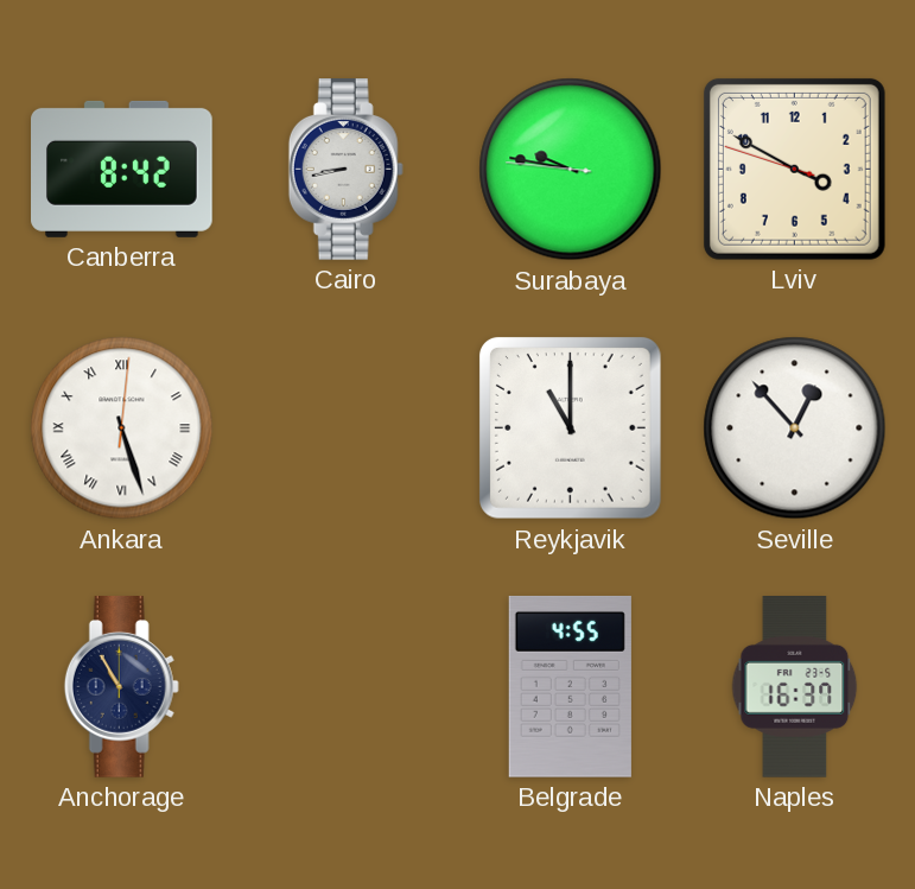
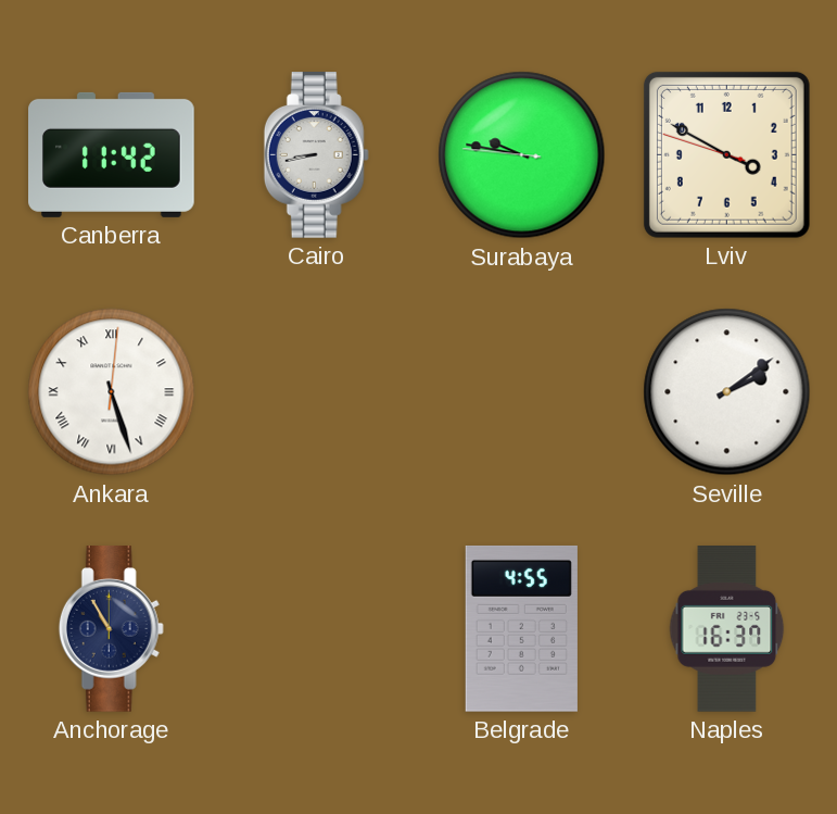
Canberra: 8:42 -> 11:42 (112, 154)
Reykjavik: 11:00 -> none (570, 427)
Seville: 12:53 -> 2:09 (727, 392)
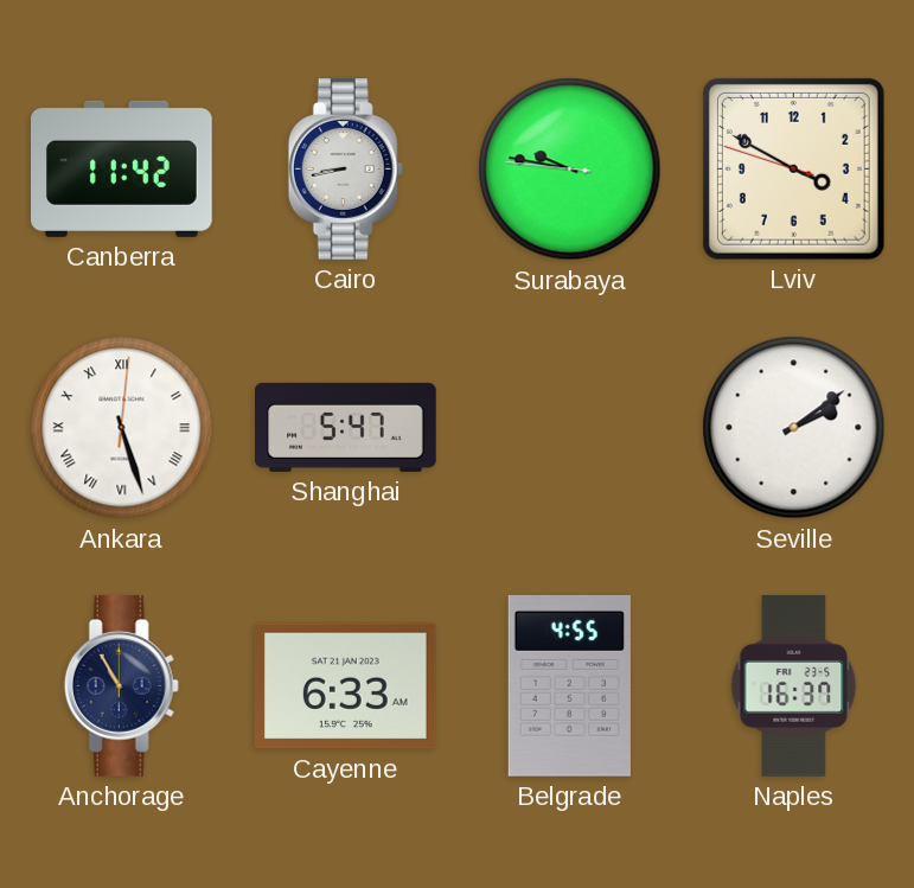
Shanghai: none -> 5:47 (346, 427)
Cayenne: none -> 6:33 (345, 686)
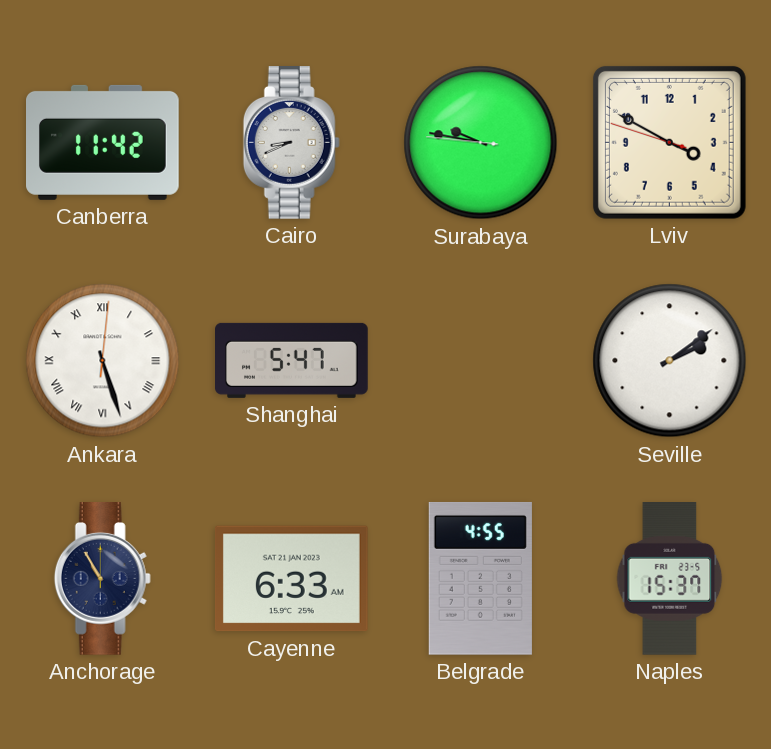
Cairo: 8:43 -> 8:41 (291, 143)
Naples: 16:37 -> 15:37 (670, 579)
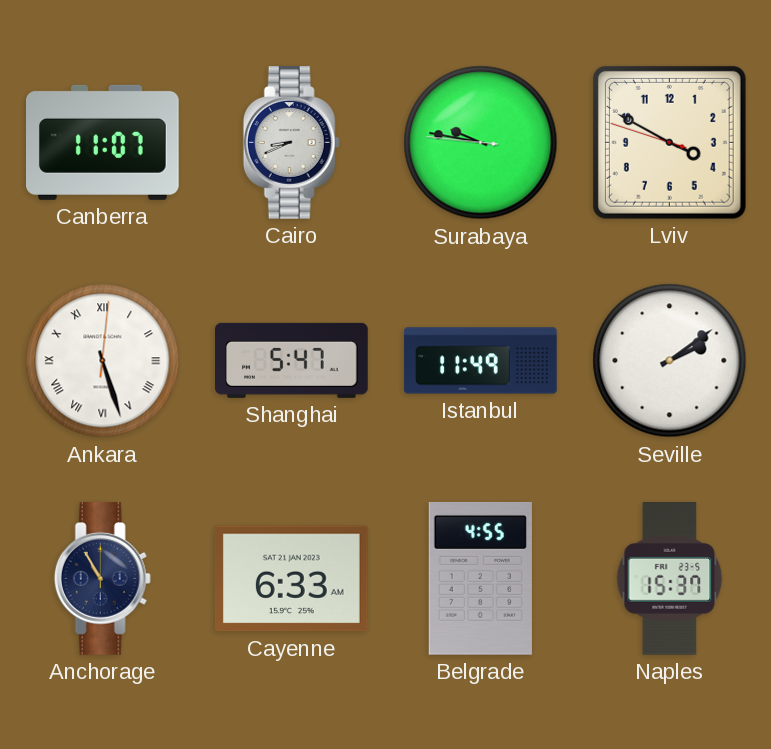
Canberra: 11:42 -> 11:07 (103, 142)
Istanbul: none -> 11:49 (481, 361)
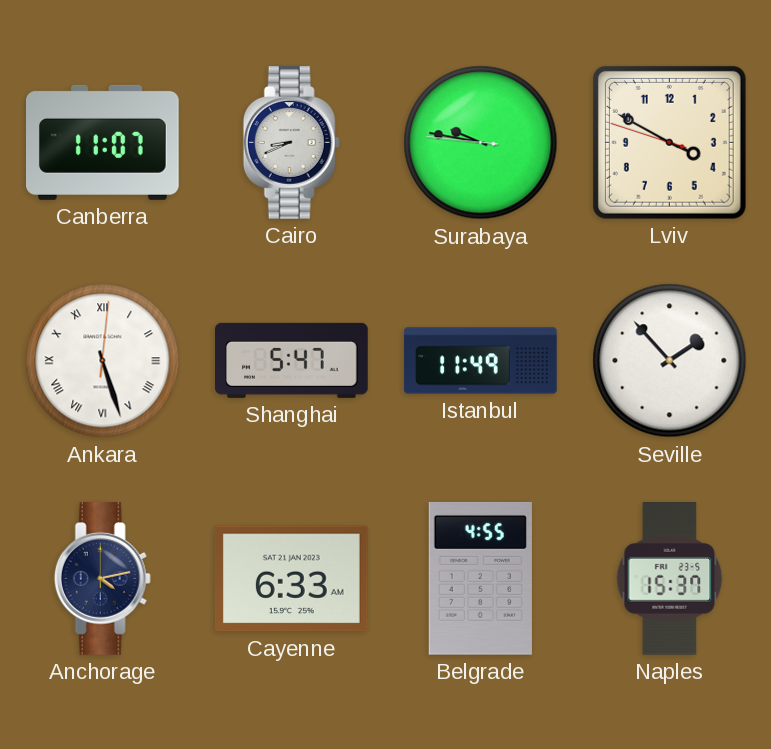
Seville: 2:09 -> 1:53 (670, 361)
Anchorage: 10:55 -> 4:13 (102, 579)
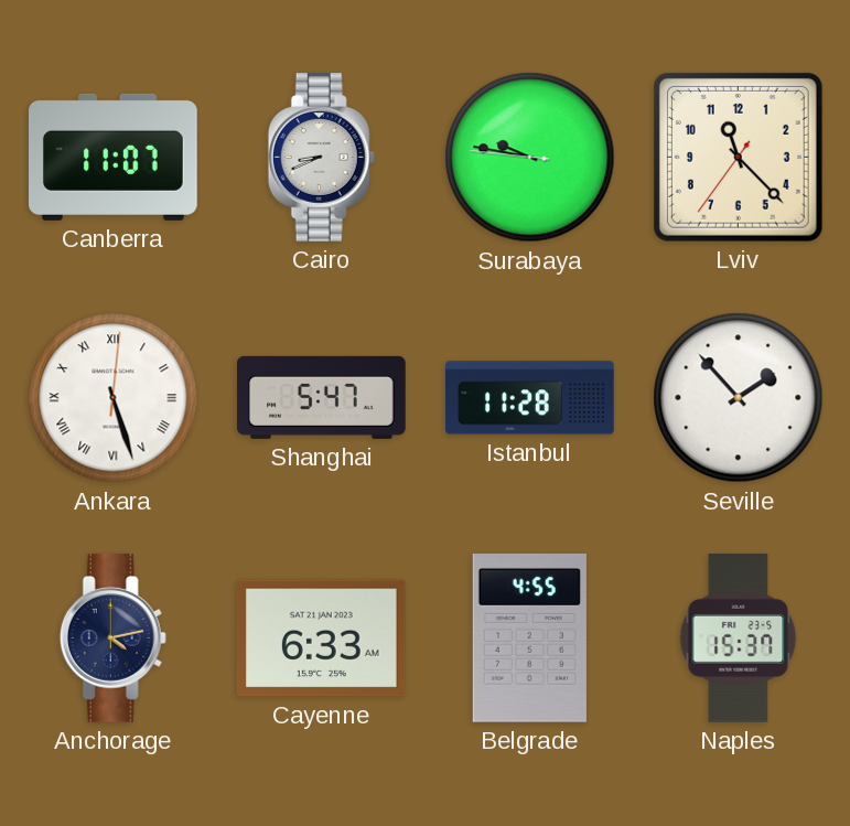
Lviv: 3:49 -> 11:22 (738, 157)
Istanbul: 11:49 -> 11:28 (530, 398)
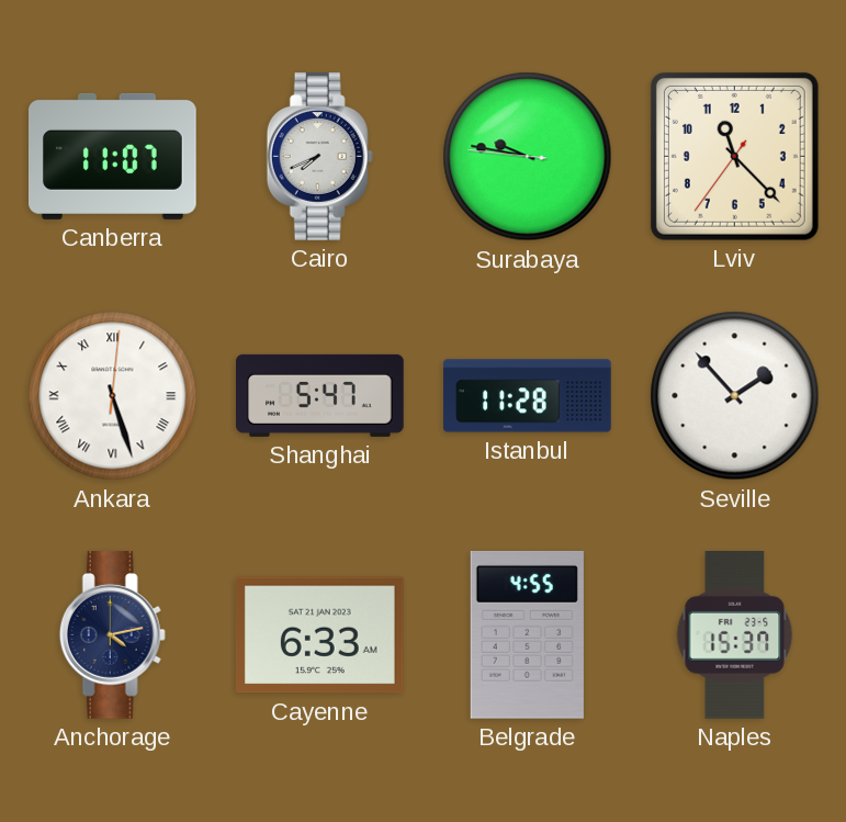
Cairo: 8:41 -> 7:41 (319, 157)
